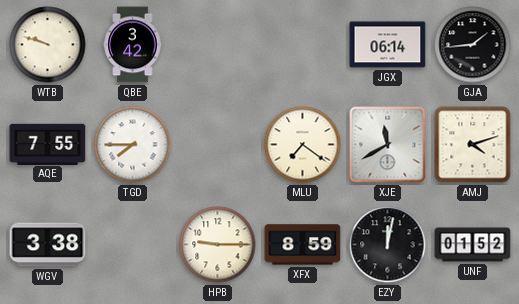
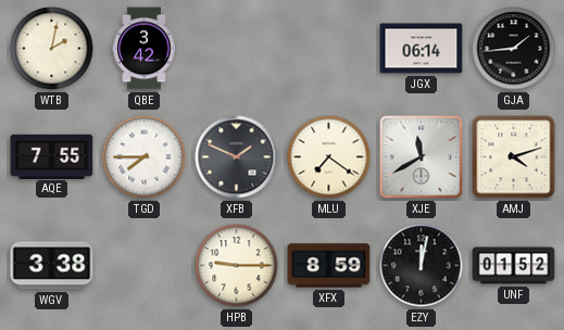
WTB: 9:48 -> 2:02 (52, 49)
XFB: none -> 1:49 (237, 157)
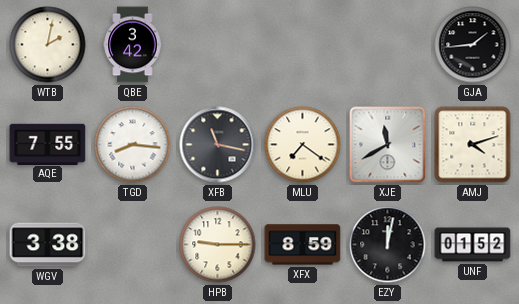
JGX: 06:14 -> none (422, 49)
TGD: 7:45 -> 8:16 (133, 145)
XFB: 1:49 -> 11:17 (218, 145)
